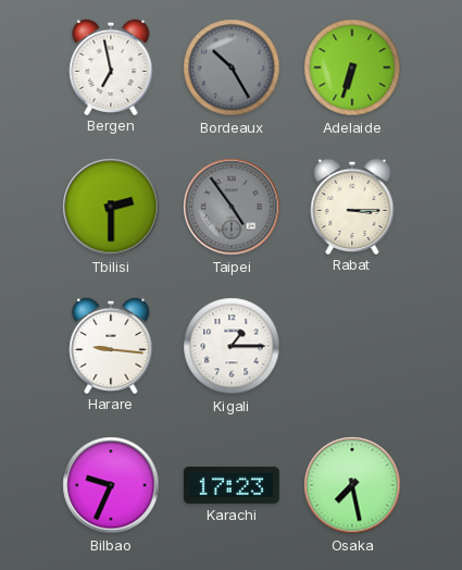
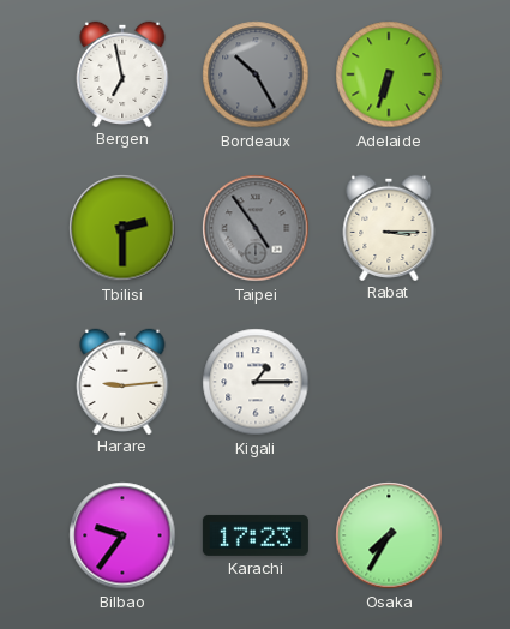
Harare: 9:16 -> 9:14 (122, 381)
Bilbao: 9:34 -> 9:36 (122, 535)
Osaka: 7:28 -> 7:35 (389, 535)
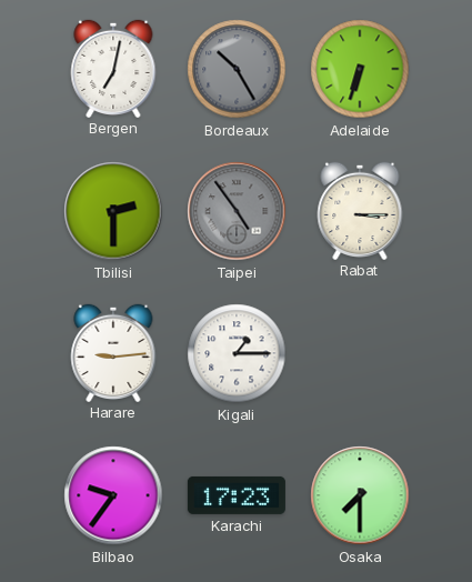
Bergen: 6:58 -> 7:02 (113, 68)
Osaka: 7:35 -> 7:30 (360, 495)
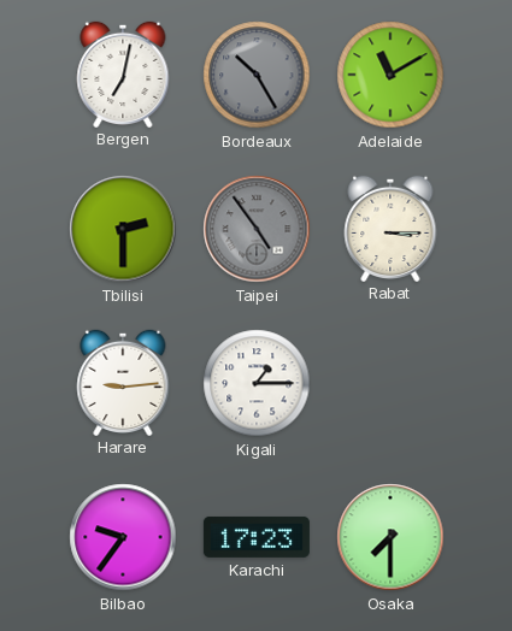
Adelaide: 6:33 -> 11:10 (390, 75)
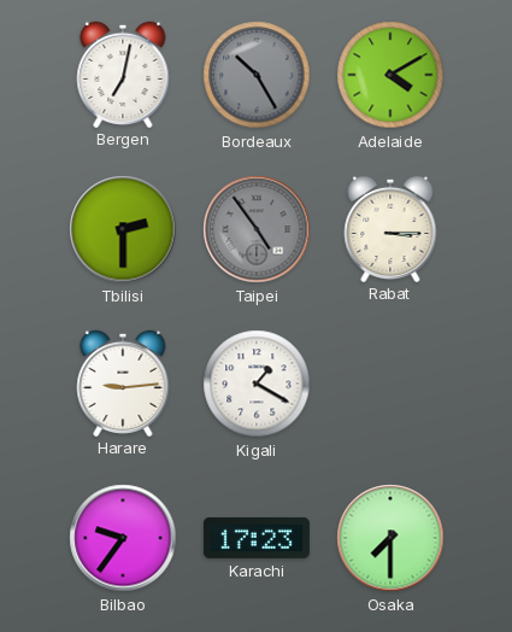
Adelaide: 11:10 -> 4:10 (390, 75)
Kigali: 1:15 -> 1:20 (257, 384)
